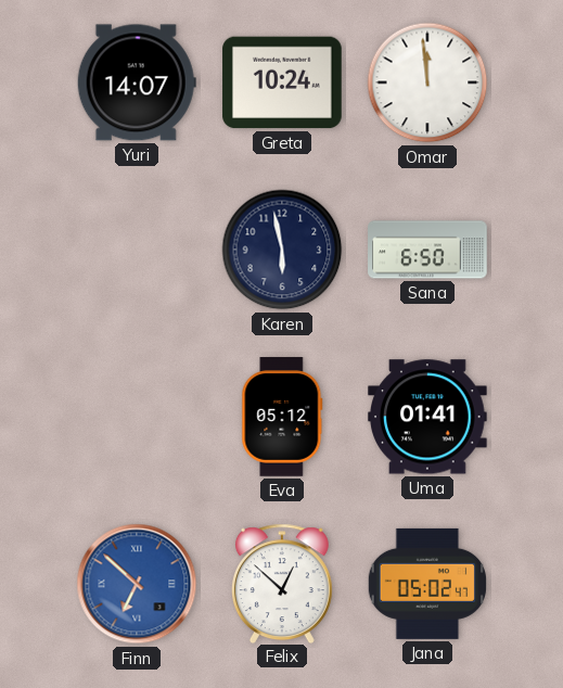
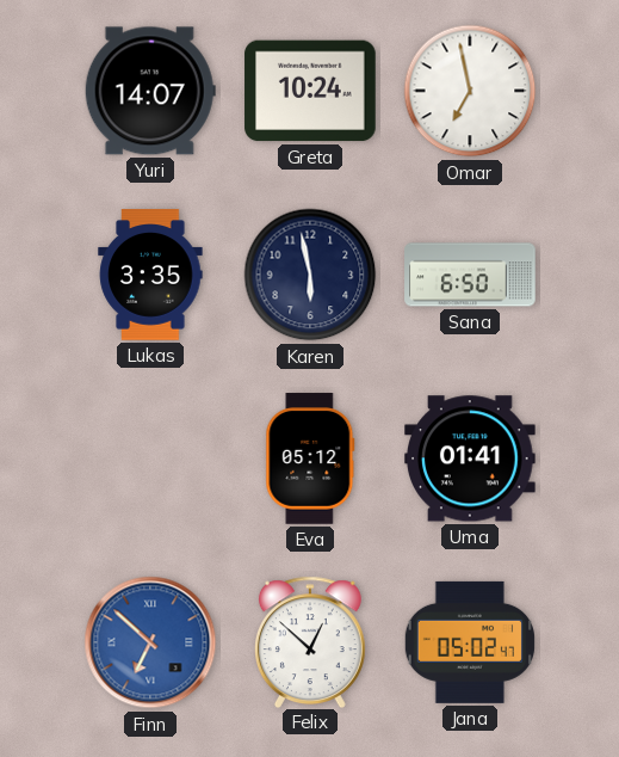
Omar: 11:59 -> 6:58 (470, 91)
Lukas: none -> 3:35 (150, 275)
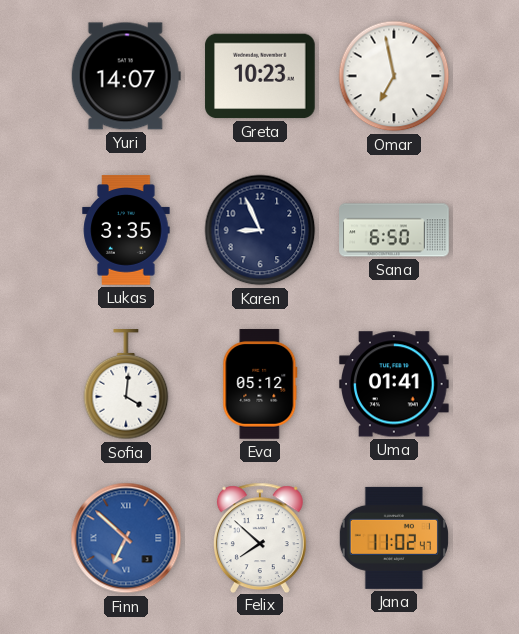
Greta: 10:24 -> 10:23 (260, 76)
Karen: 5:58 -> 8:56 (260, 230)
Sofia: none -> 4:01 (126, 385)
Felix: 12:52 -> 7:52 (260, 537)
Jana: 05:02 -> 11:02 (394, 538)
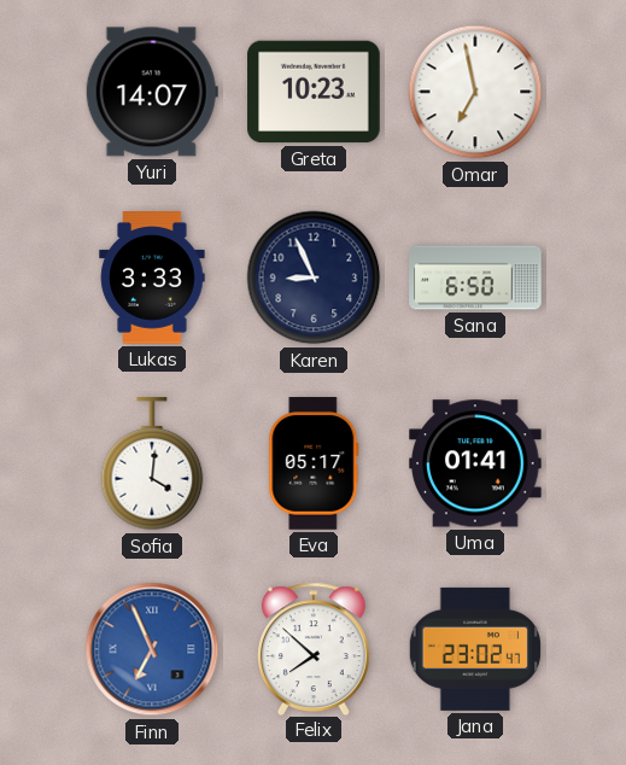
Lukas: 3:35 -> 3:33 (152, 278)
Eva: 05:12 -> 05:17 (314, 463)
Finn: 6:52 -> 6:56 (152, 649)
Jana: 11:02 -> 23:02 (475, 649)
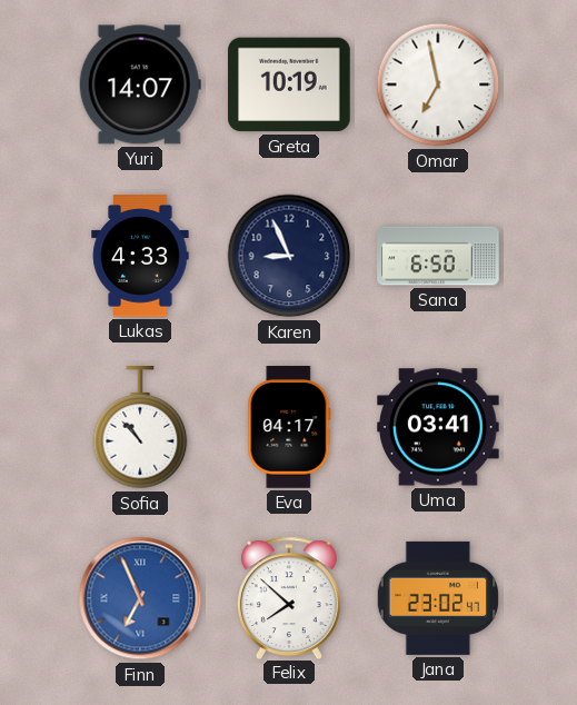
Greta: 10:23 -> 10:19 (289, 85)
Lukas: 3:33 -> 4:33 (140, 256)
Sofia: 4:01 -> 10:53 (140, 428)
Eva: 05:17 -> 04:17 (289, 427)
Uma: 01:41 -> 03:41 (439, 427)
